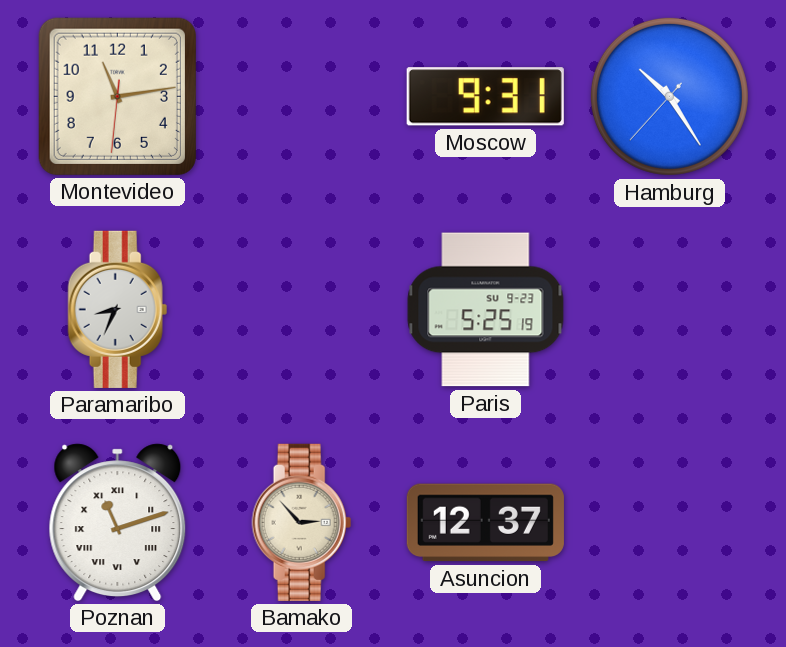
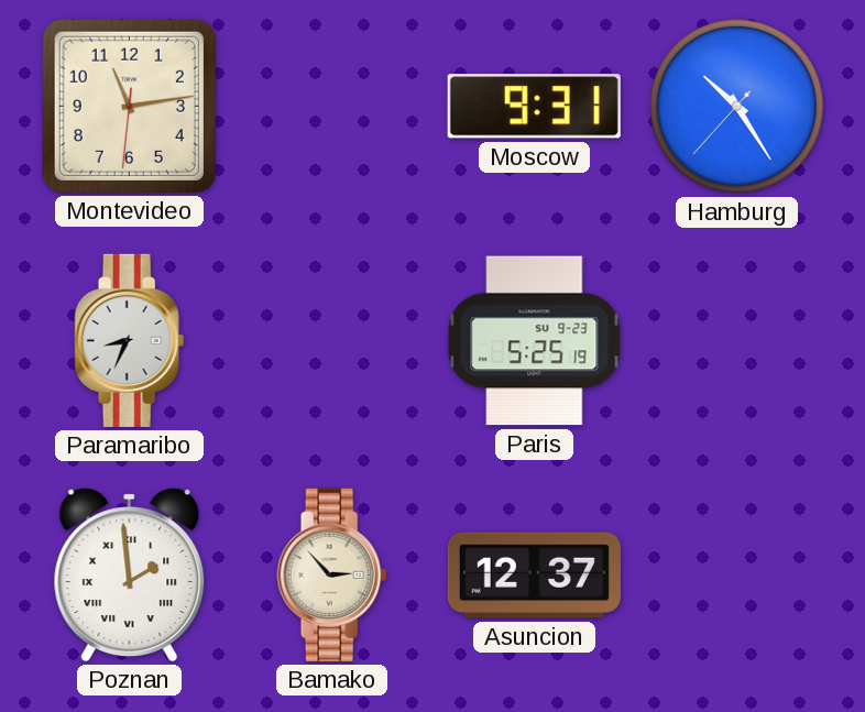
Poznan: 11:12 -> 1:59 (130, 574)
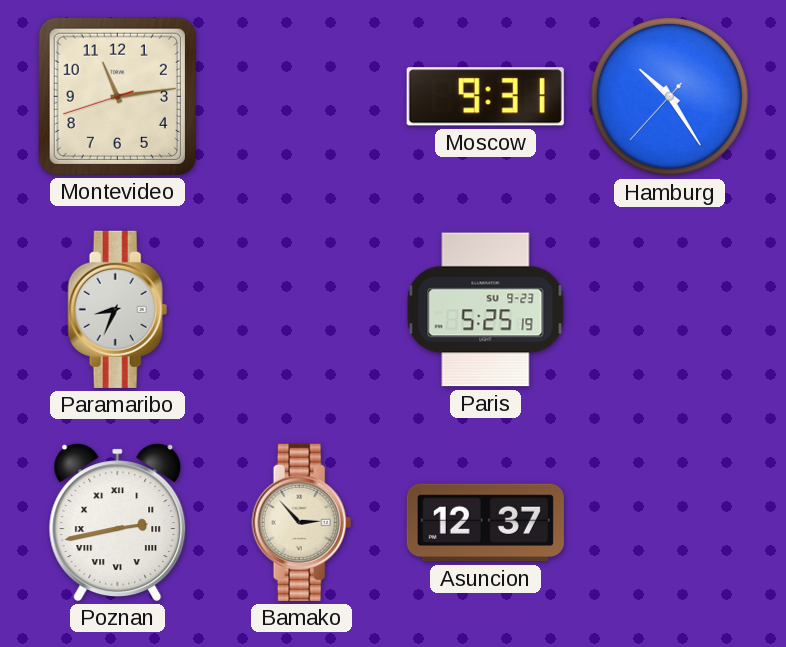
Montevideo: 11:13:31 -> 11:13:42 (117, 96)
Poznan: 1:59 -> 2:43 (118, 522)
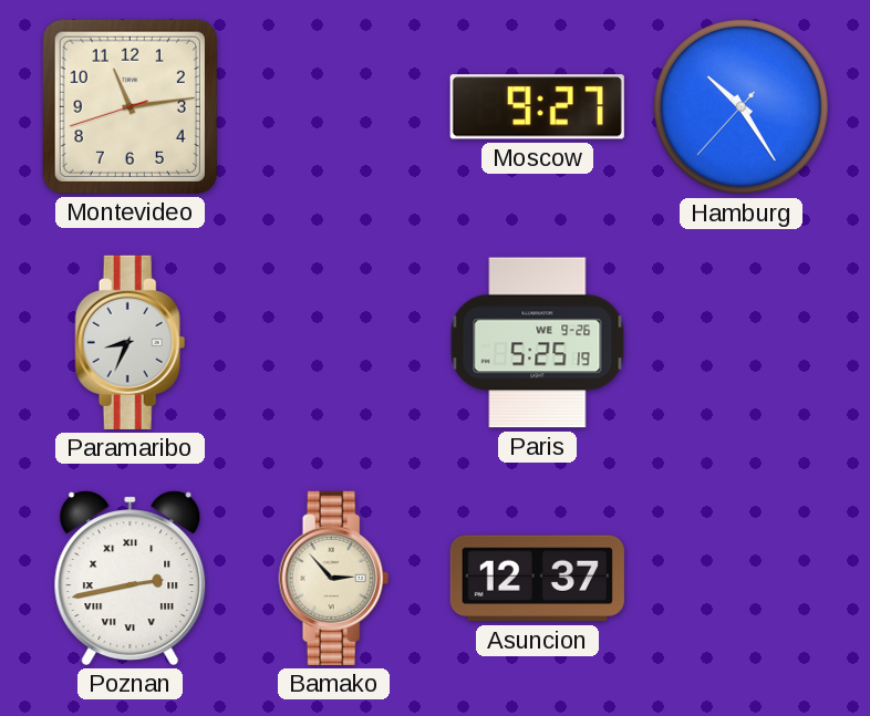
Moscow: 9:31 -> 9:27 (537, 107)
Paris date: SU 9-23 -> WE 9-26 (538, 343)
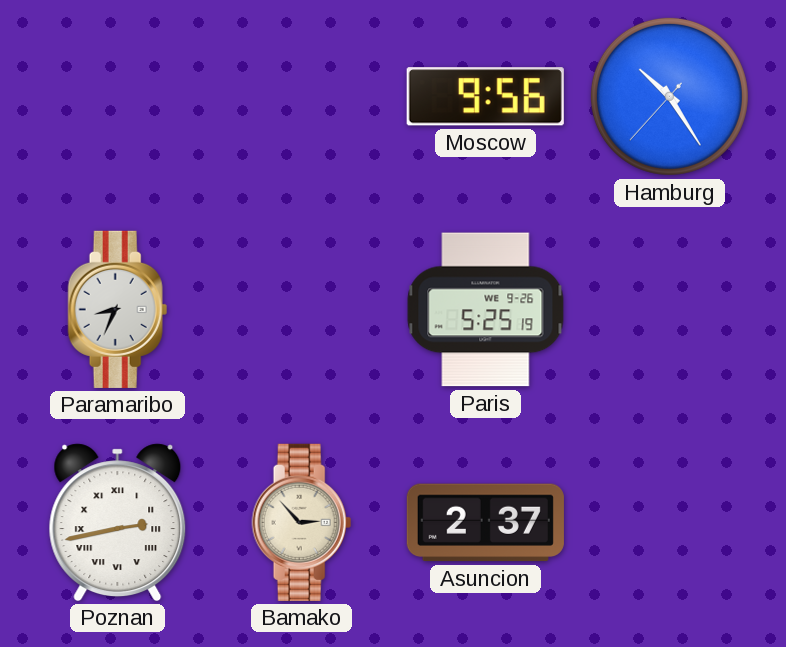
Montevideo: 11:13 -> none (130, 106)
Moscow: 9:27 -> 9:56 (485, 97)
Asuncion: 12:37 -> 2:37 (485, 523)
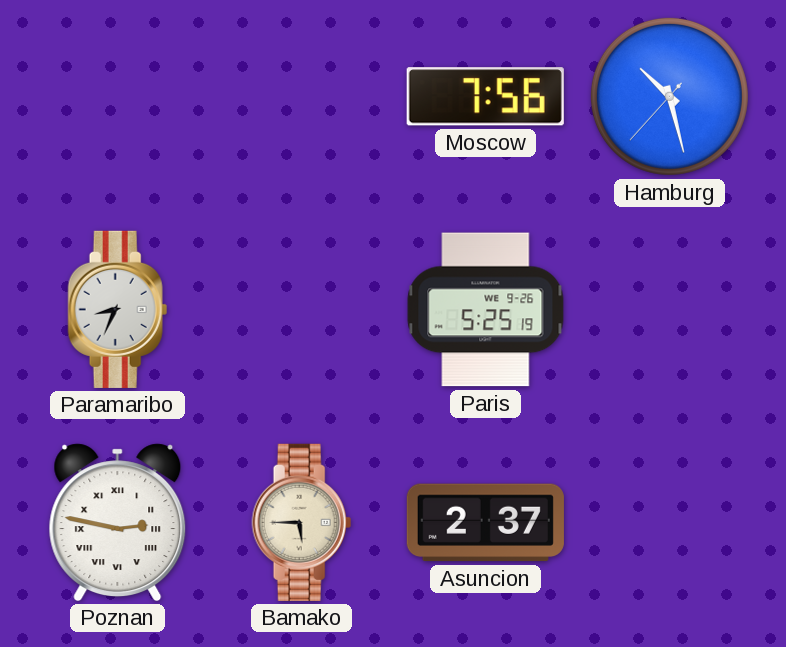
Moscow: 9:56 -> 7:56 (485, 97)
Hamburg: 10:24 -> 10:27 (669, 96)
Poznan: 2:43 -> 2:47 (118, 522)
Bamako: 2:53 -> 5:45 (302, 522)
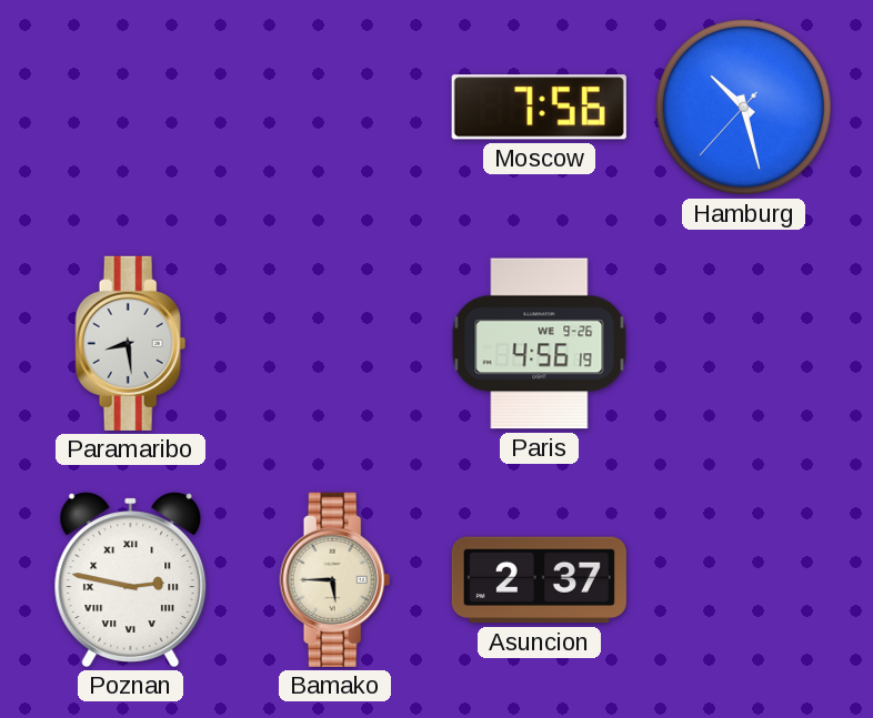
Paramaribo: 8:34 -> 8:29 (131, 343)
Paris: 5:25 -> 4:56 (540, 344)
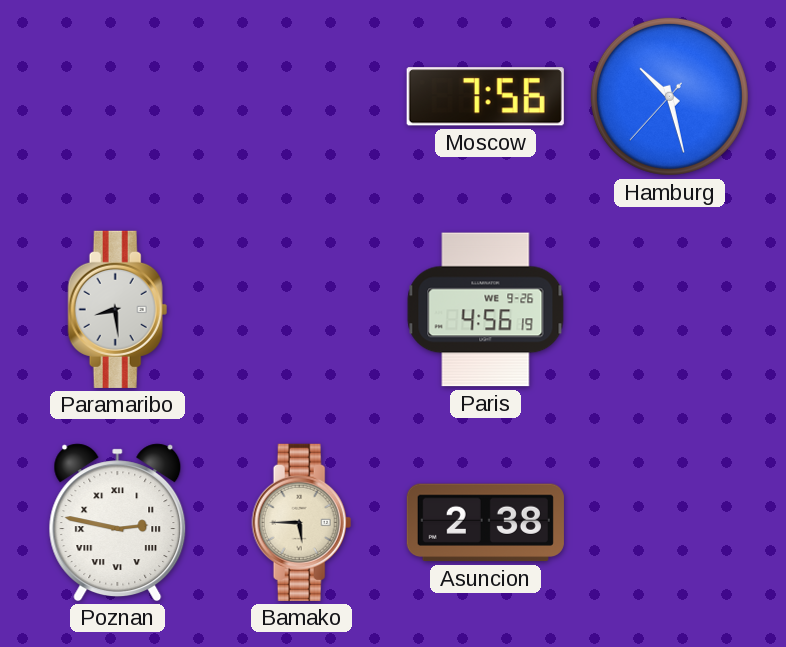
Asuncion: 2:37 -> 2:38 (485, 523)
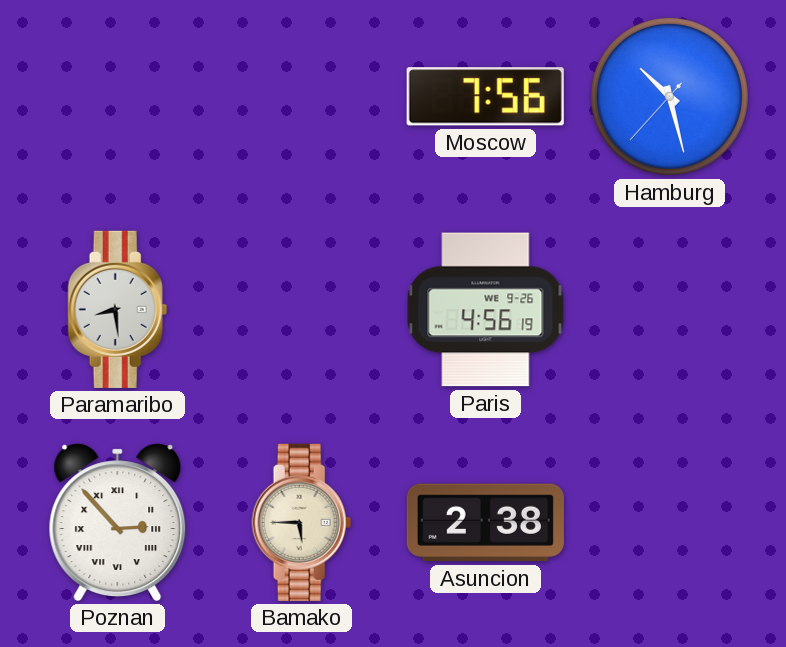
Poznan: 2:47 -> 2:53 (118, 522)
